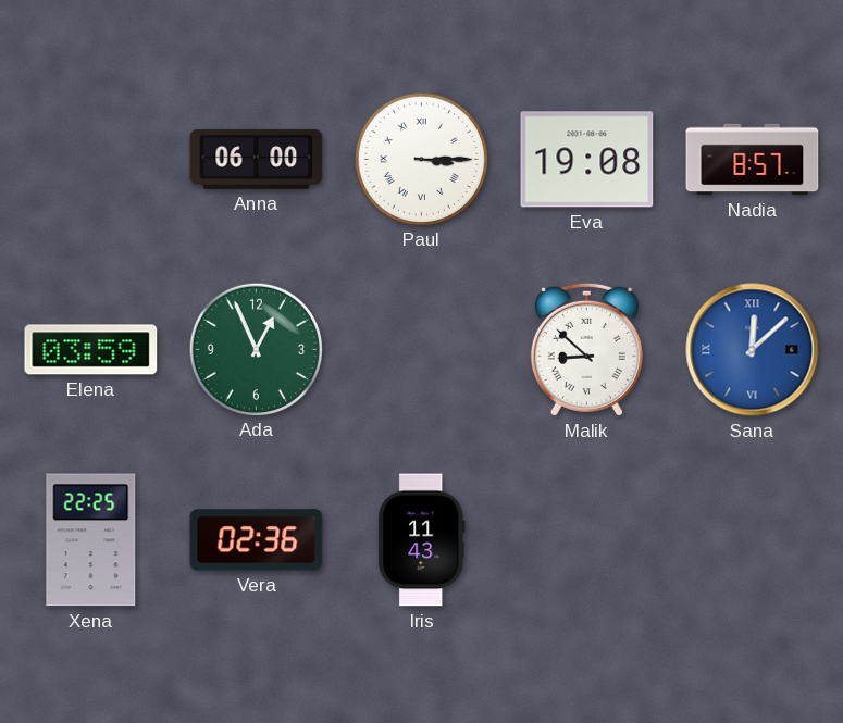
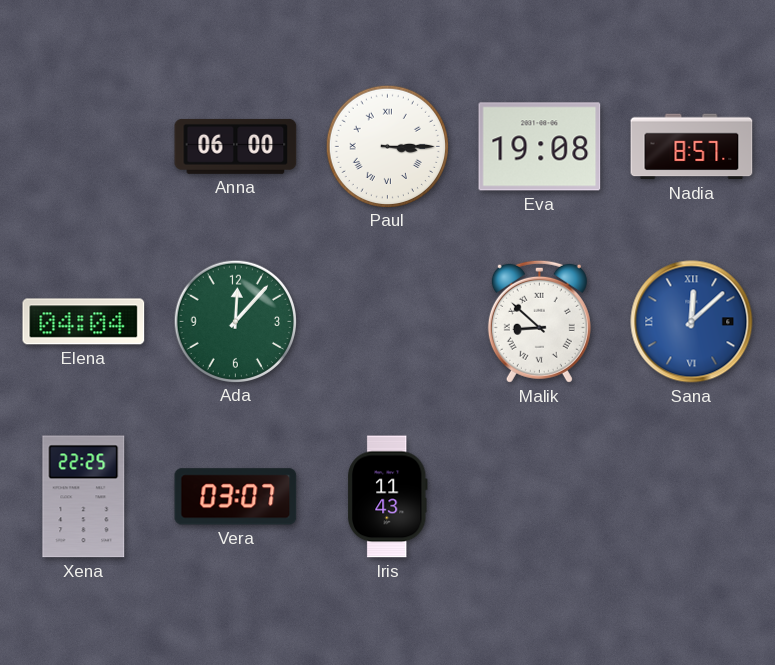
Elena: 03:59 -> 04:04 (84, 322)
Ada: 12:56 -> 12:07 (235, 321)
Vera: 02:36 -> 03:07 (236, 497)
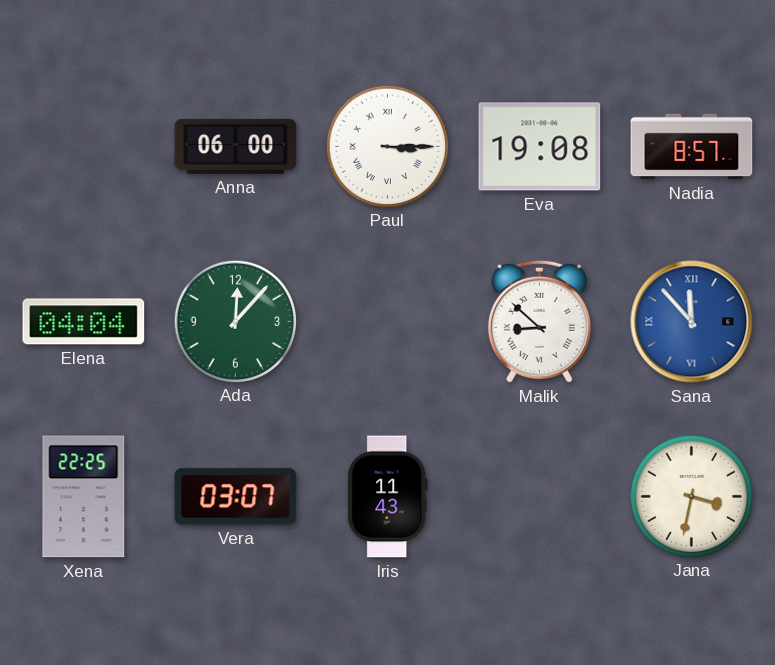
Sana: 12:08 -> 11:53 (692, 322)
Jana: none -> 3:32 (691, 496)
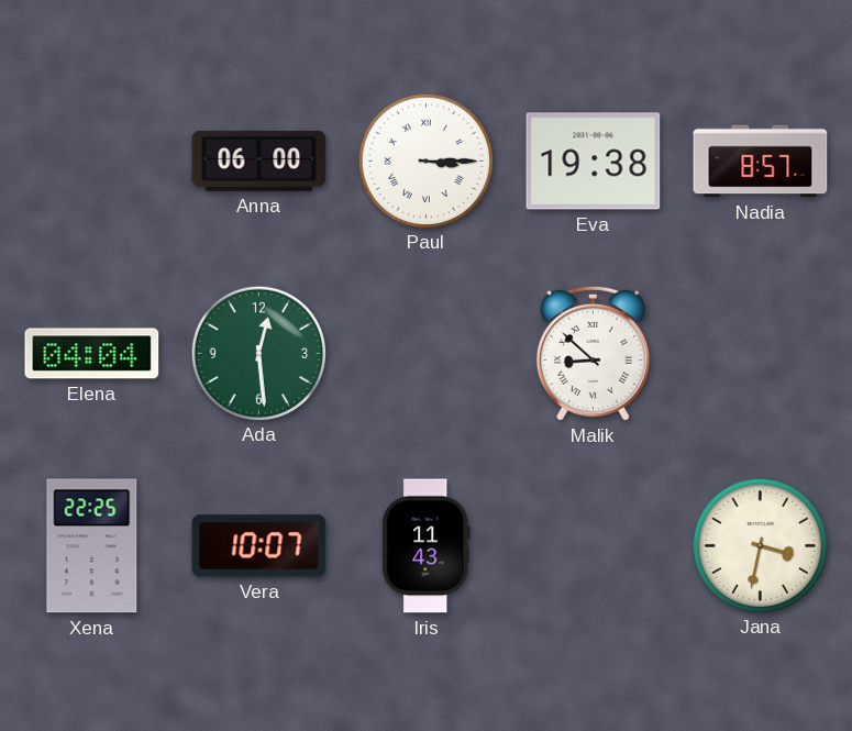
Eva: 19:08 -> 19:38 (594, 162)
Ada: 12:07 -> 12:29 (258, 353)
Sana: 11:53 -> none (692, 322)
Vera: 03:07 -> 10:07 (259, 546)
